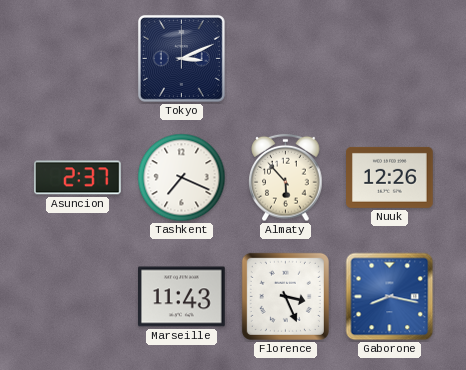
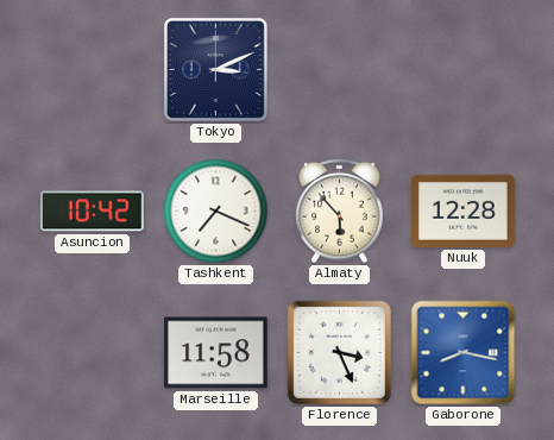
Asuncion: 2:37 -> 10:42 (93, 212)
Nuuk: 12:26 -> 12:28 (464, 210)
Marseille: 11:43 -> 11:58 (216, 353)
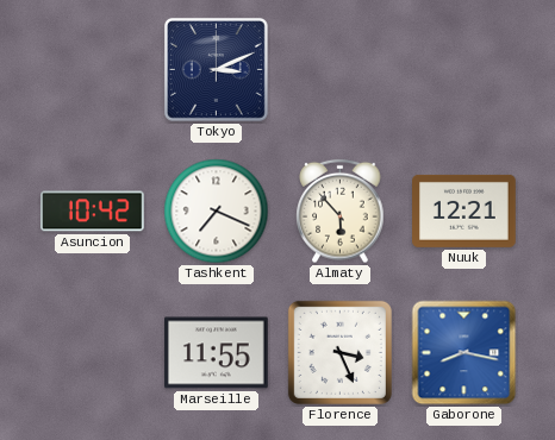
Nuuk: 12:28 -> 12:21 (464, 210)
Marseille: 11:58 -> 11:55 (217, 353)
